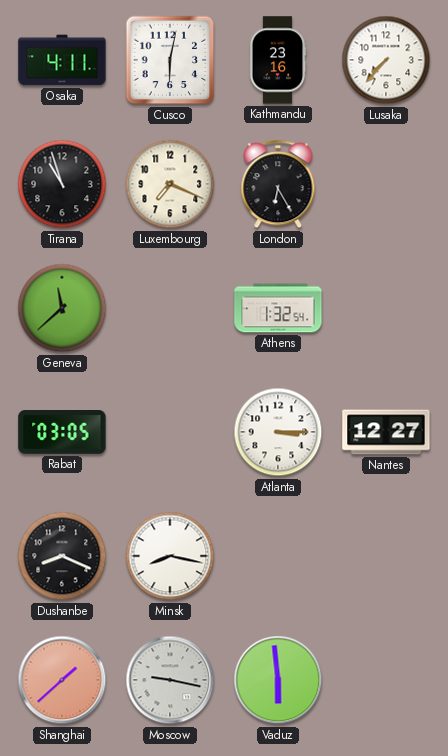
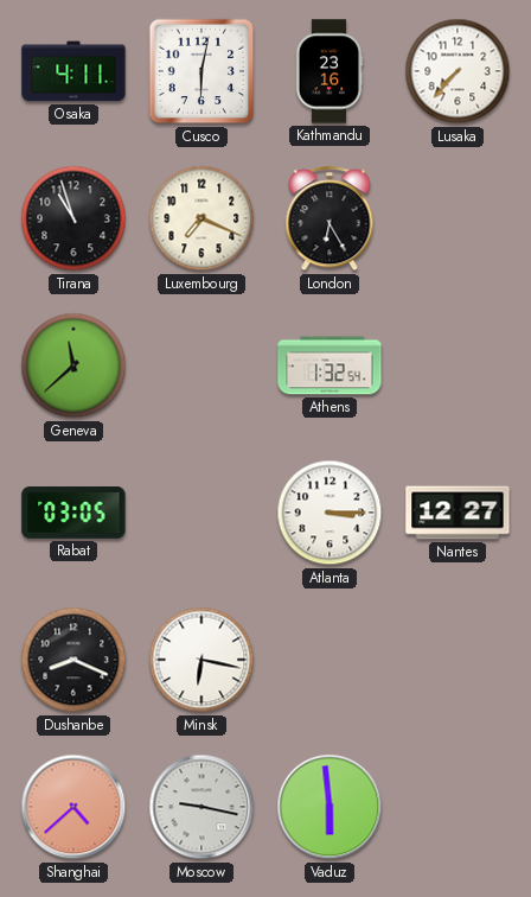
Minsk: 8:17 -> 6:17 (201, 660)
Shanghai: 1:38 -> 4:38 (73, 807)
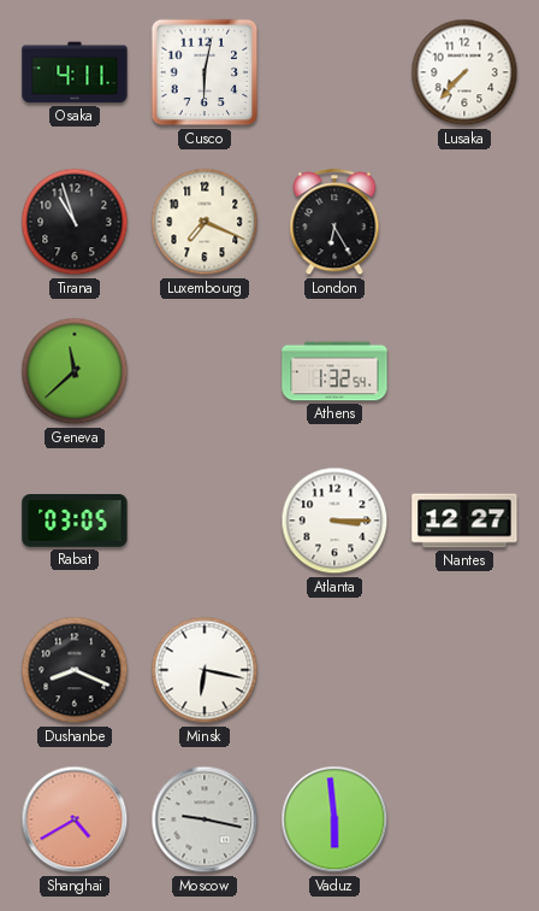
Kathmandu: 23:16 -> none (330, 71)
Shanghai: 4:38 -> 4:40 (75, 819)
